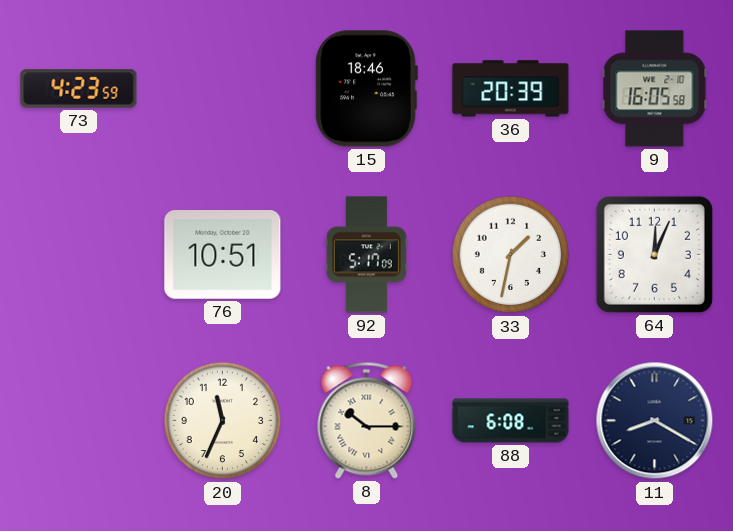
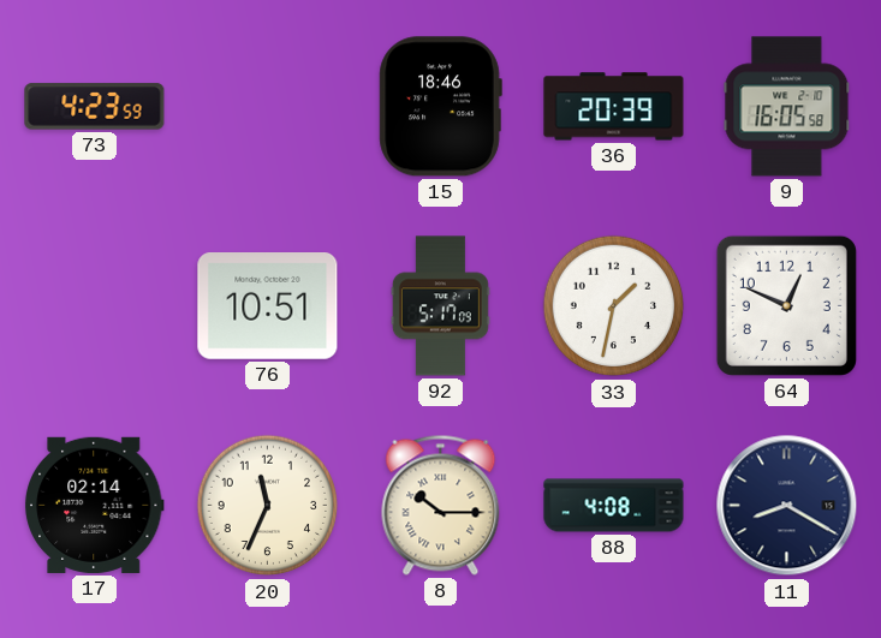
64: 12:04 -> 12:49 (786, 305)
17: none -> 02:14 (94, 505)
88: 6:08 -> 4:08 (614, 506)
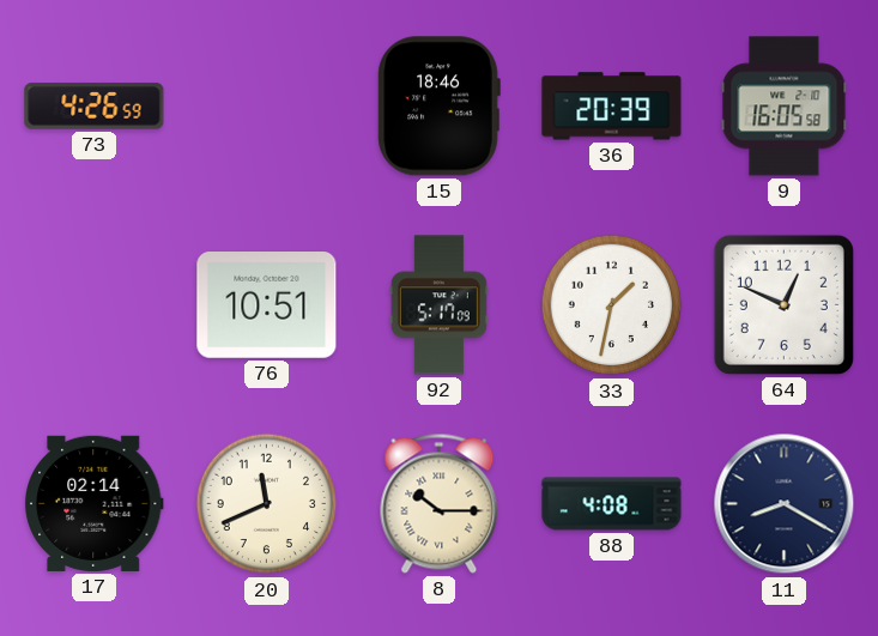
73: 4:23 -> 4:26 (95, 107)
20: 11:34 -> 11:41 (267, 504)
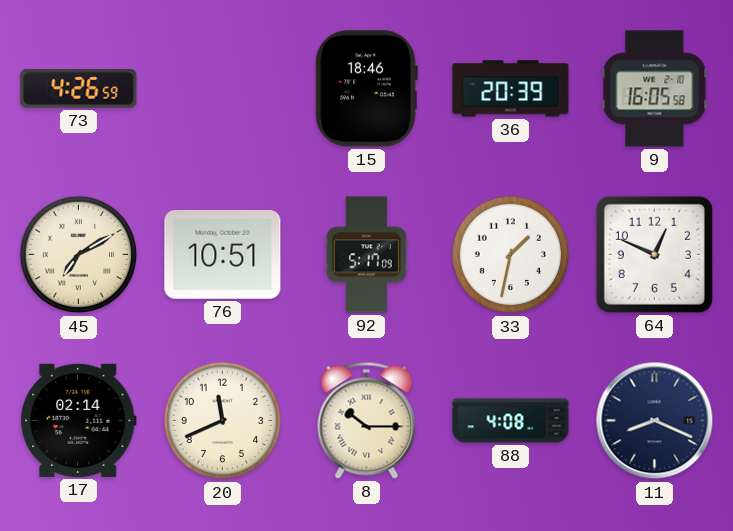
45: none -> 7:10 (79, 255)
11: 8:20 -> 8:19 (655, 421)
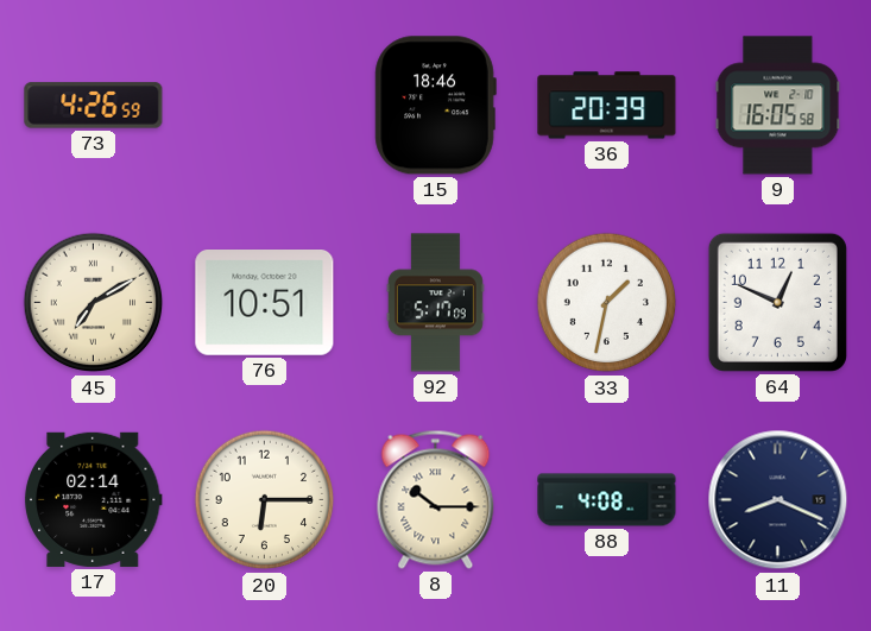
20: 11:41 -> 6:15 (265, 500)
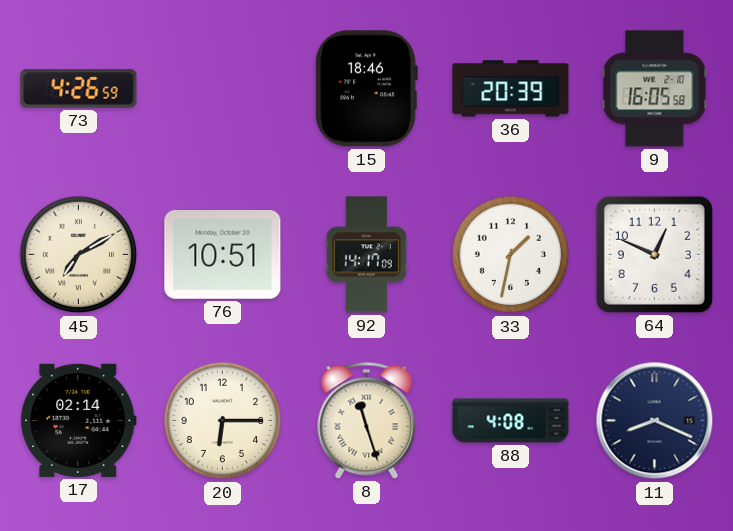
92: 5:17 -> 14:17 (366, 255)
8: 10:15 -> 11:27 (367, 420)
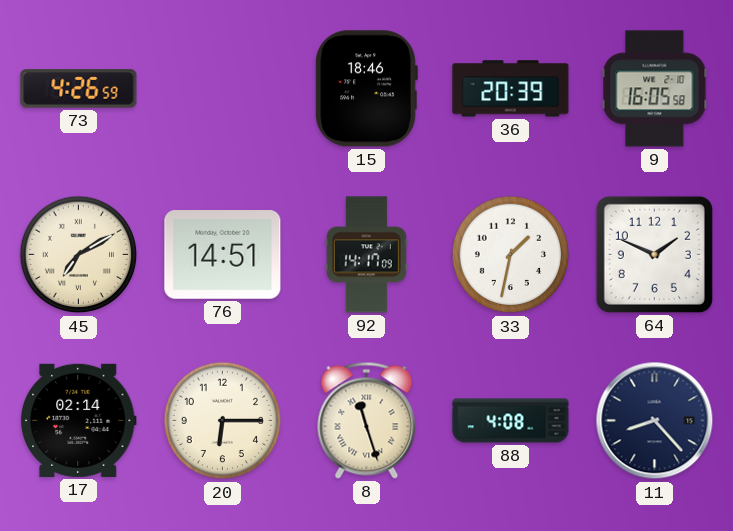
76: 10:51 -> 14:51 (223, 255)
64: 12:49 -> 1:49 (654, 254)
11: 8:19 -> 8:23 (655, 421)
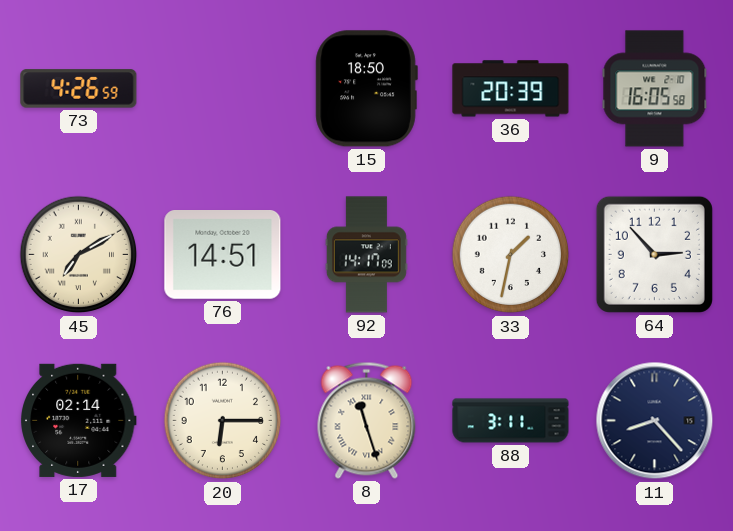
15: 18:46 -> 18:50 (366, 89)
64: 1:49 -> 2:53 (654, 254)
88: 4:08 -> 3:11 (511, 421)
